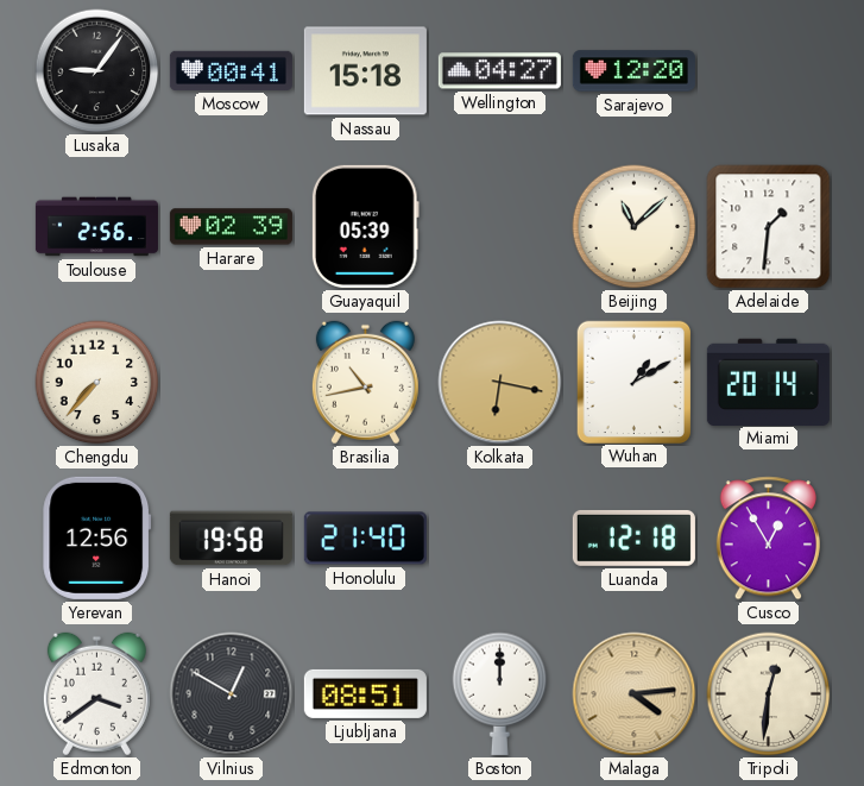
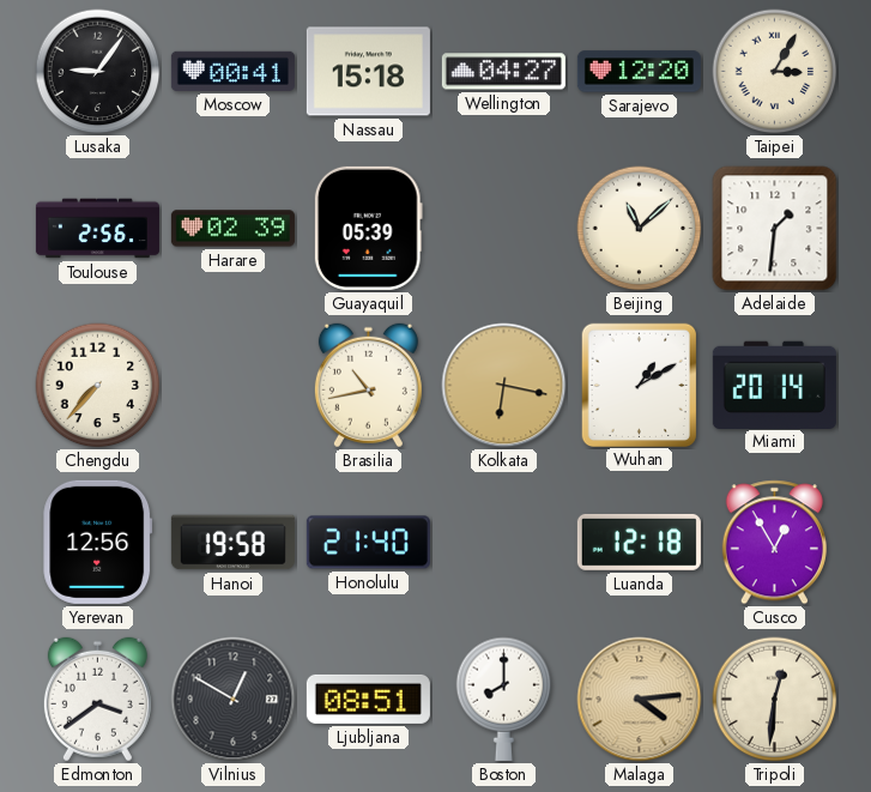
Taipei: none -> 3:05 (775, 72)
Boston: 12:00 -> 8:00 (504, 699)
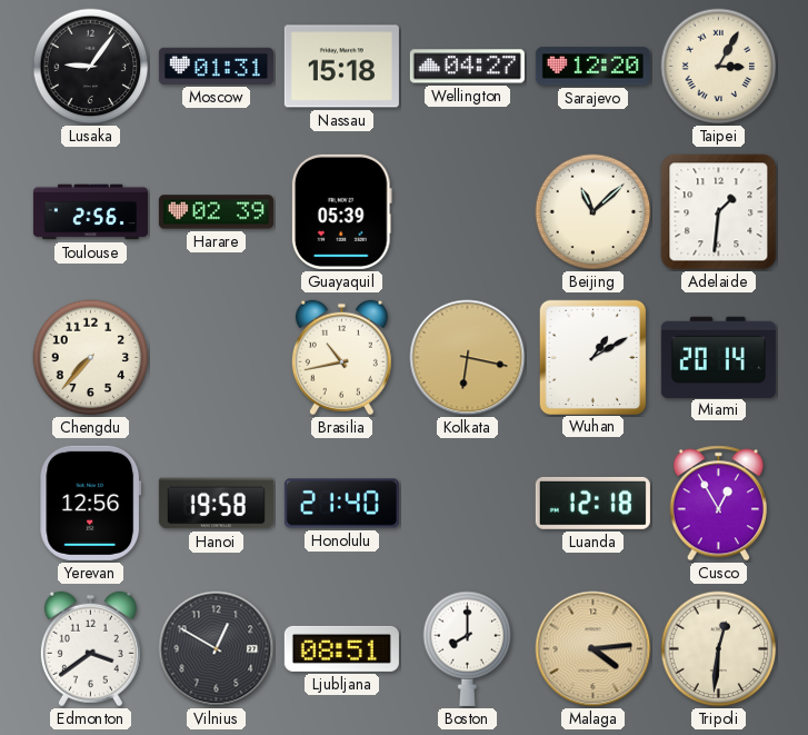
Moscow: 00:41 -> 01:31 (216, 66)
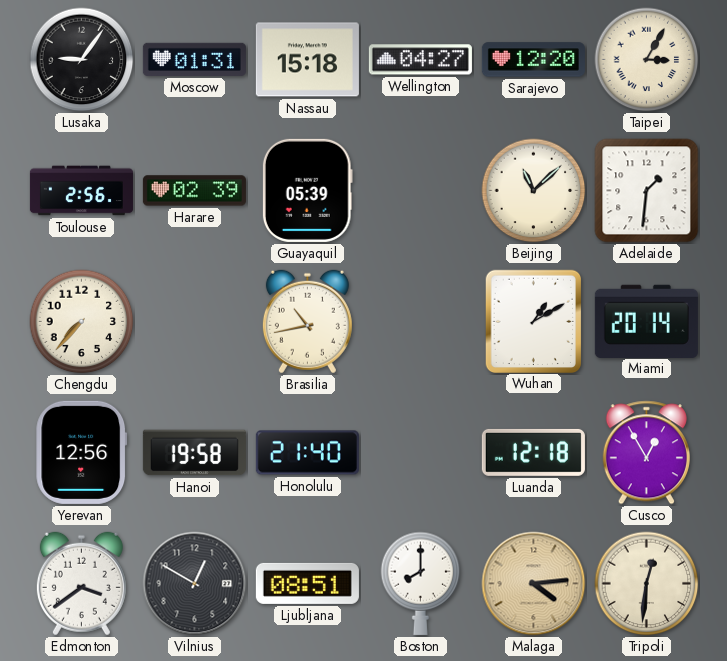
Kolkata: 6:17 -> none (468, 358)
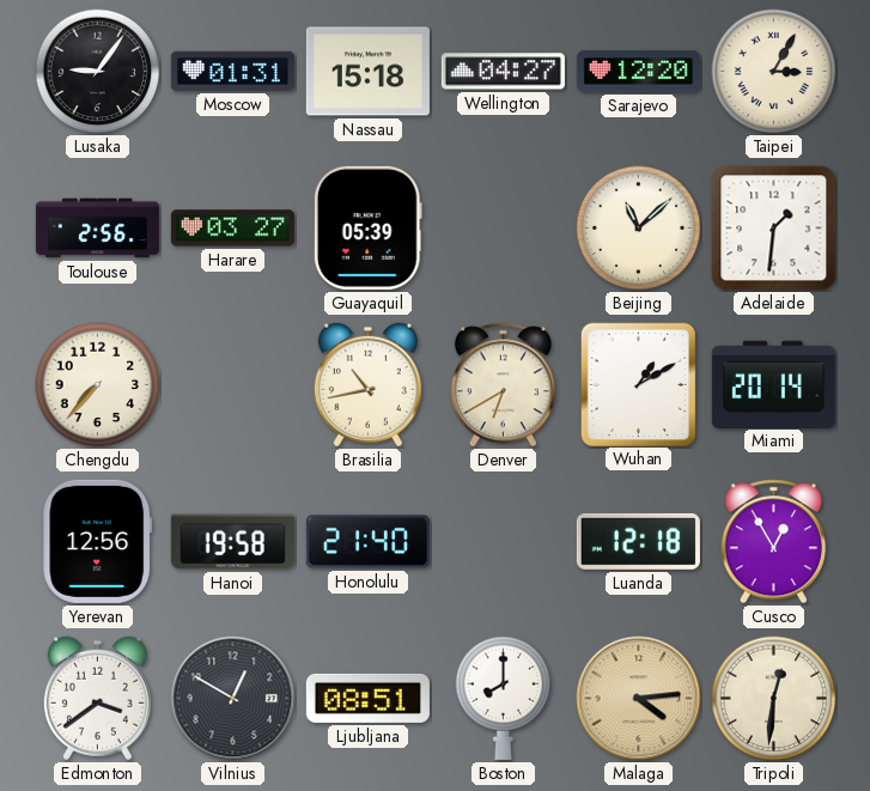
Harare: 02:39 -> 03:27 (232, 229)
Denver: none -> 6:40 (503, 385)
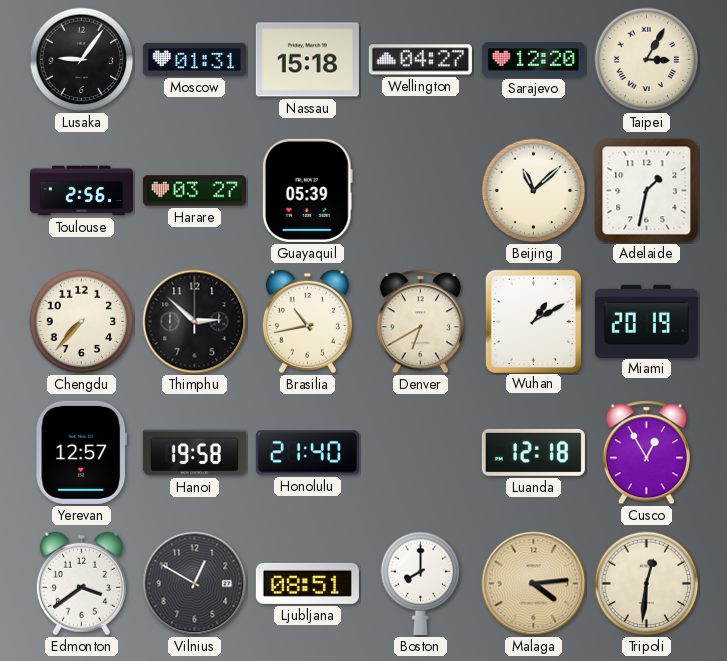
Adelaide: 1:31 -> 1:32 (647, 191)
Thimphu: none -> 2:52 (195, 322)
Miami: 20:14 -> 20:19 (646, 321)
Yerevan: 12:56 -> 12:57 (82, 452)
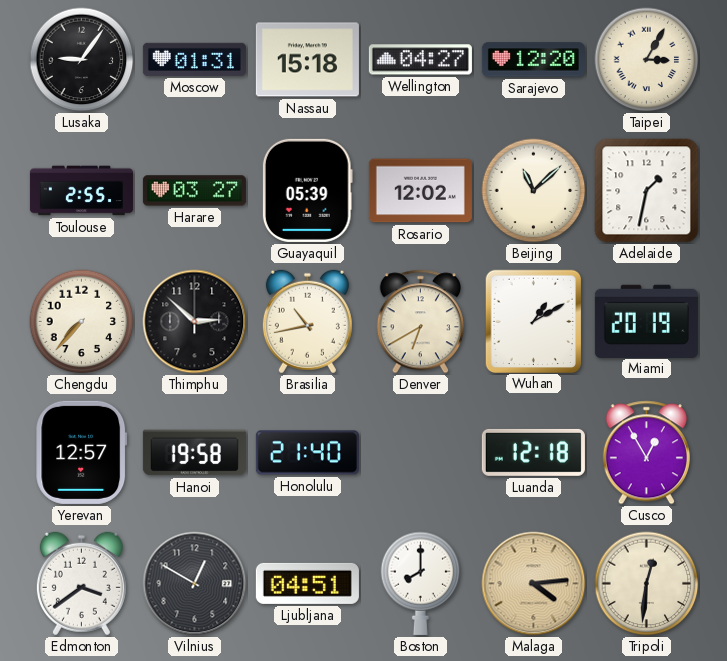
Toulouse: 2:56 -> 2:55 (81, 191)
Rosario: none -> 12:02 (420, 191)
Ljubljana: 08:51 -> 04:51 (307, 583)
